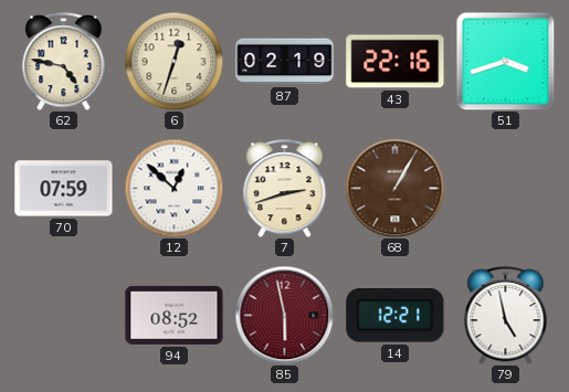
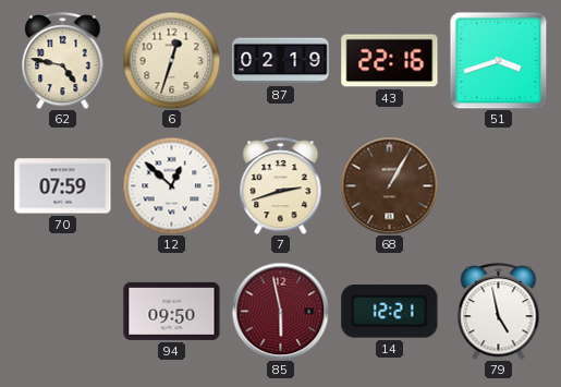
94: 08:52 -> 09:50 (172, 311)
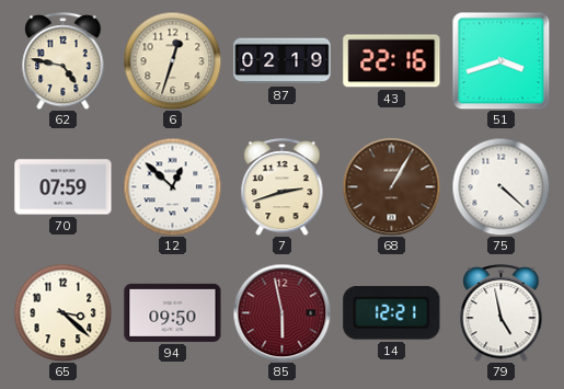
75: none -> 4:22 (500, 186)
65: none -> 3:22 (62, 312)
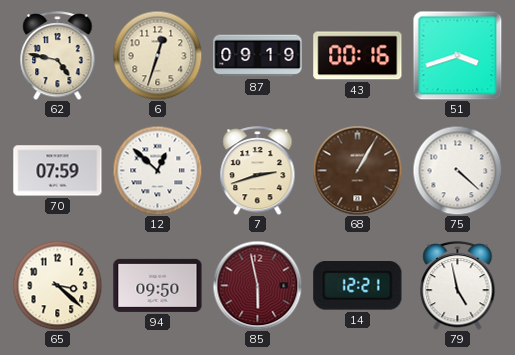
87: 02:19 -> 09:19 (258, 56)
43: 22:16 -> 00:16 (358, 56)
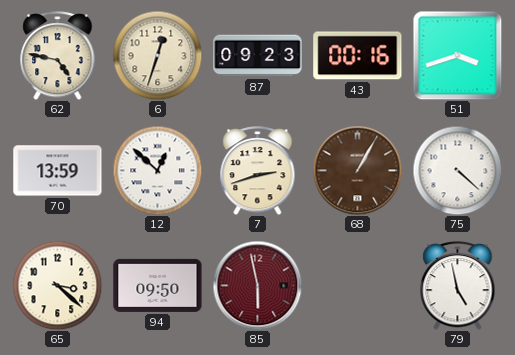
87: 09:19 -> 09:23 (258, 56)
70: 07:59 -> 13:59 (58, 171)
14: 12:21 -> none (358, 286)
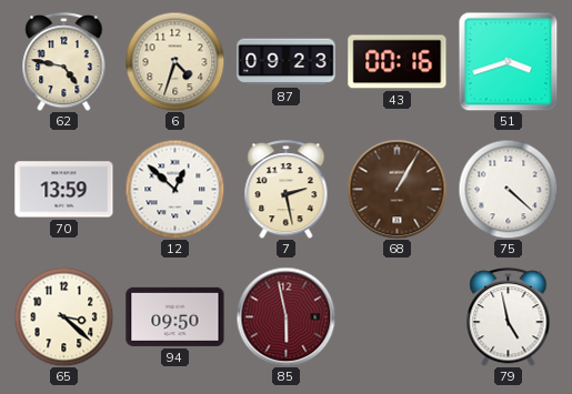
6: 12:33 -> 4:33 (174, 61)
7: 2:42 -> 2:28 (287, 190)
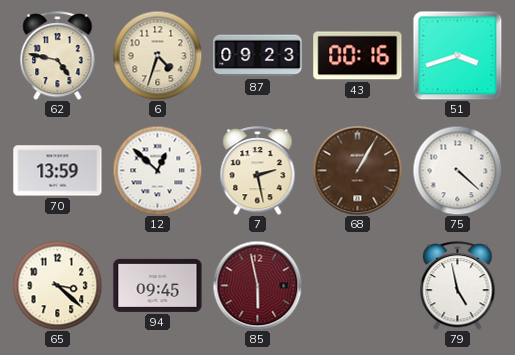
94: 09:50 -> 09:45 (158, 285)
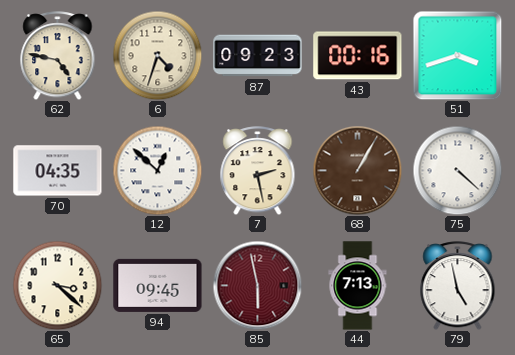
70: 13:59 -> 04:35 (58, 171)
44: none -> 7:13 (358, 286)
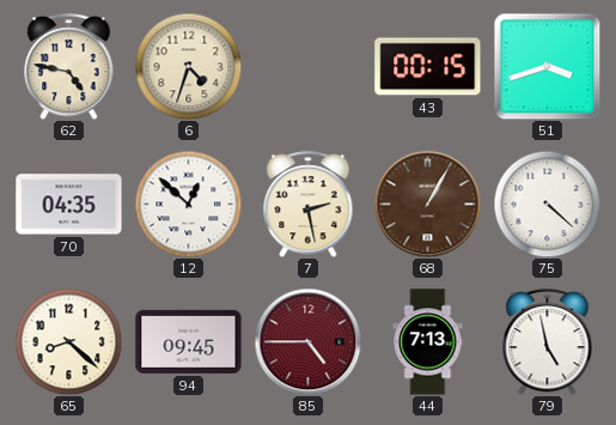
87: 09:23 -> none (258, 56)
43: 00:16 -> 00:15 (428, 67)
65: 3:22 -> 8:22 (68, 341)
85: 5:58 -> 4:45 (307, 341)
